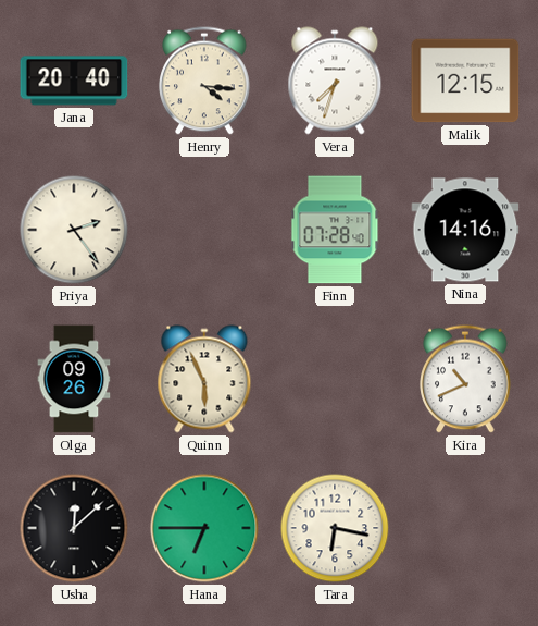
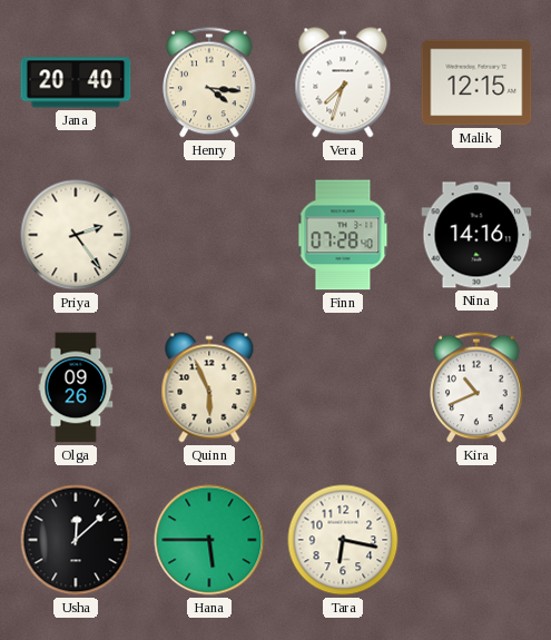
Hana: 6:45 -> 5:45 (209, 540)
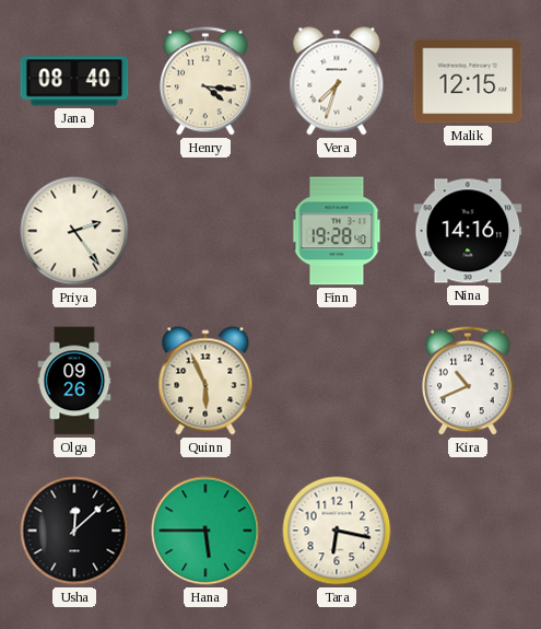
Jana: 20:40 -> 08:40 (74, 81)
Finn: 07:28 -> 19:28 (337, 231)
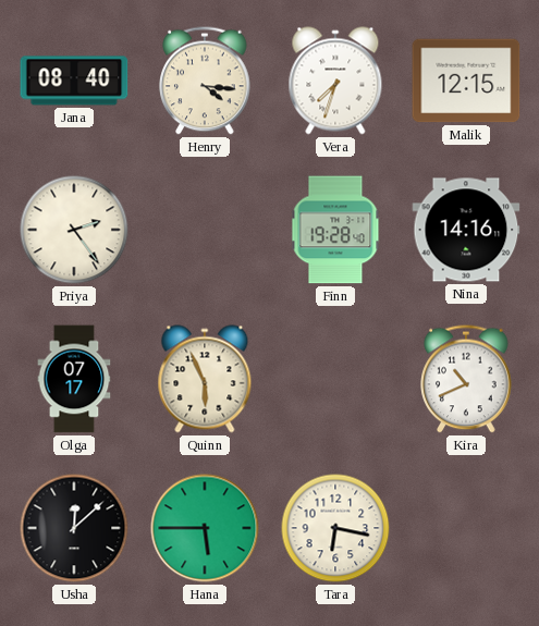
Olga: 09:26 -> 07:17 (74, 379)
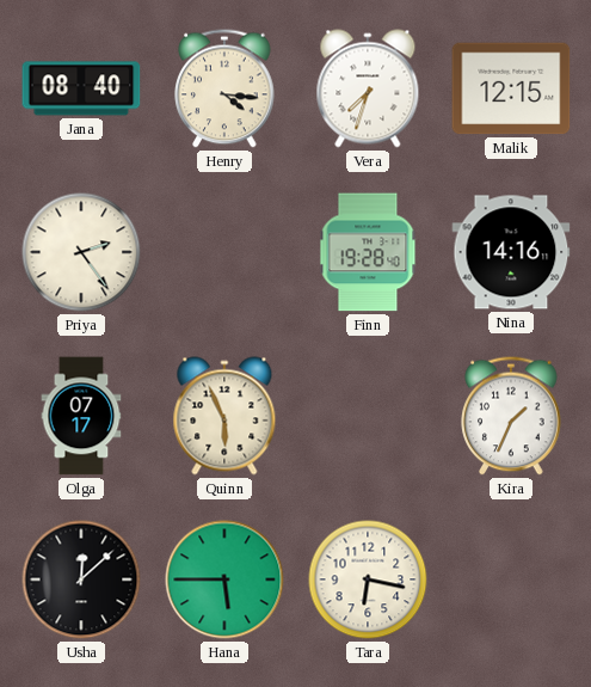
Kira: 10:41 -> 1:34 (511, 416)
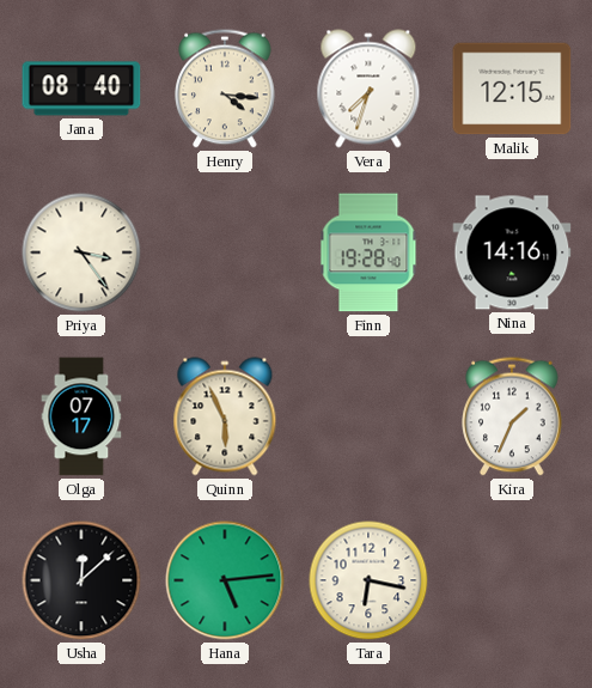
Priya: 2:24 -> 3:24 (81, 252)
Hana: 5:45 -> 5:14 (225, 580)
